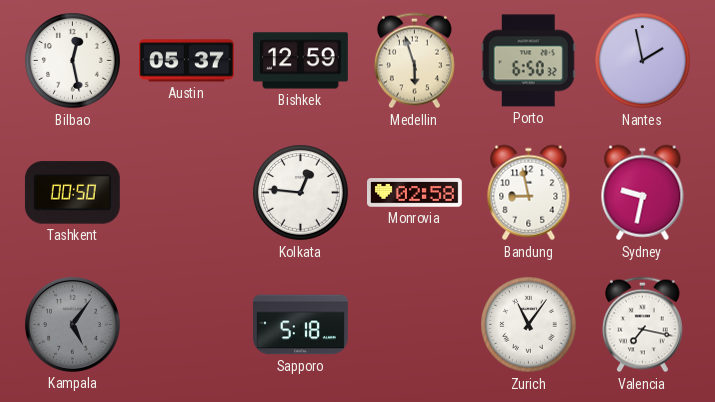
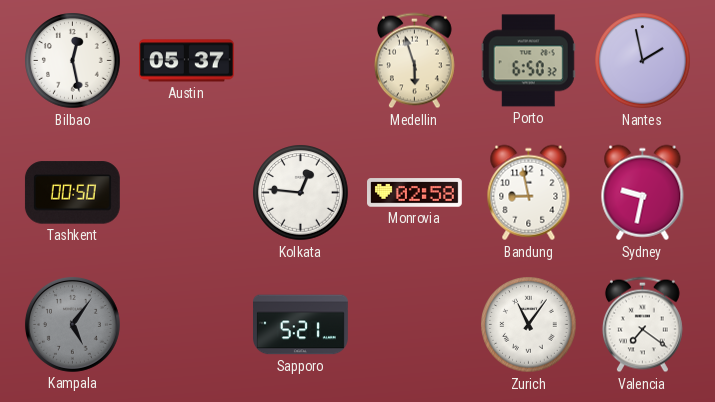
Bishkek: 12:59 -> none (300, 61)
Sapporo: 5:18 -> 5:21 (301, 325)
Valencia: 7:17 -> 7:21 (642, 325)
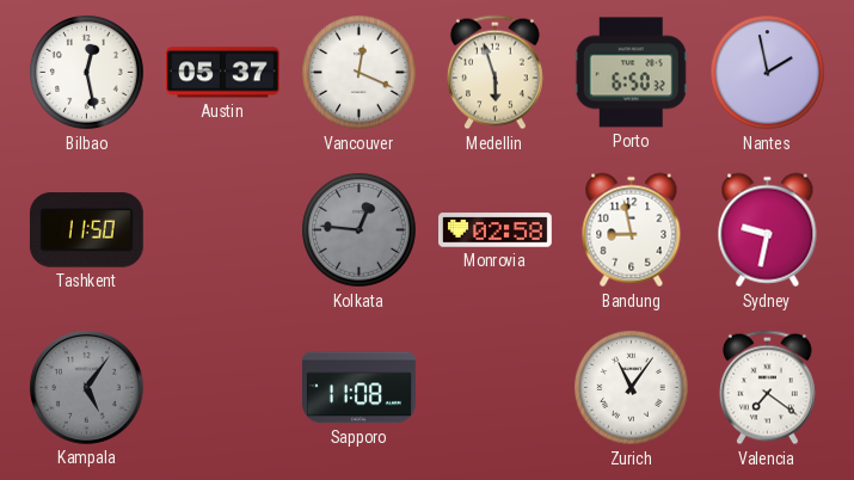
Vancouver: none -> 12:19 (360, 73)
Tashkent: 00:50 -> 11:50 (86, 230)
Kolkata dial: white -> grey (360, 230)
Sapporo: 5:21 -> 11:08 (360, 388)
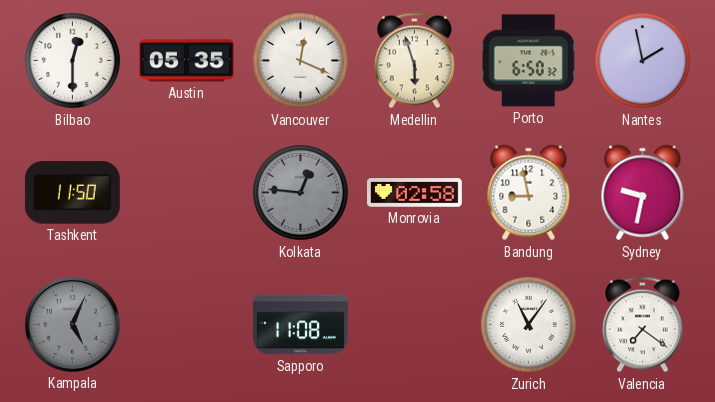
Bilbao: 12:28 -> 12:30 (73, 61)
Austin: 05:37 -> 05:35 (187, 61)
Kampala: 5:06 -> 5:04 (72, 324)
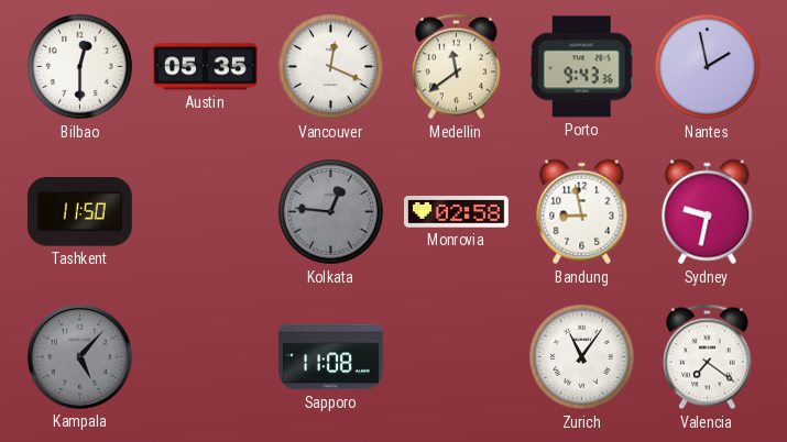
Medellin: 5:57 -> 11:39 (456, 67)
Porto: 6:50 -> 9:43 (581, 67)
Kampala: 5:04 -> 5:07 (79, 356)
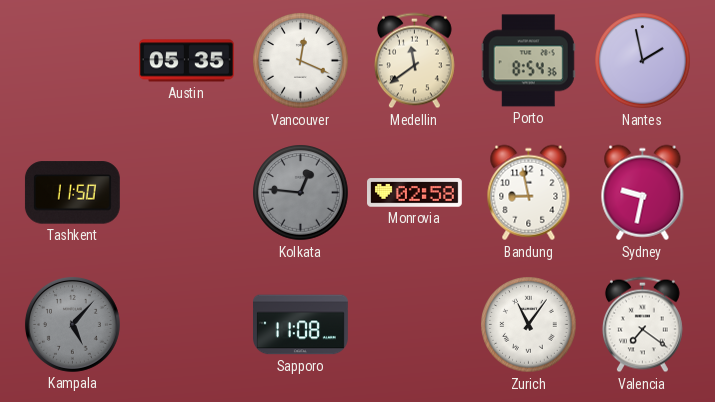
Bilbao: 12:30 -> none (80, 67)
Porto: 9:43 -> 8:54 (528, 61)
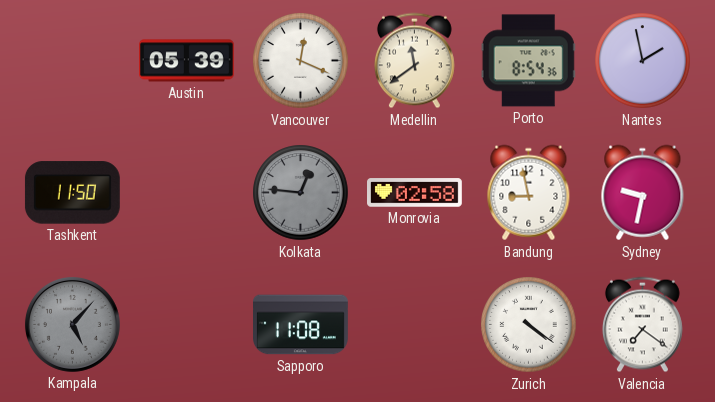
Austin: 05:35 -> 05:39 (187, 61)
Zurich: 11:06 -> 4:21 (529, 325)
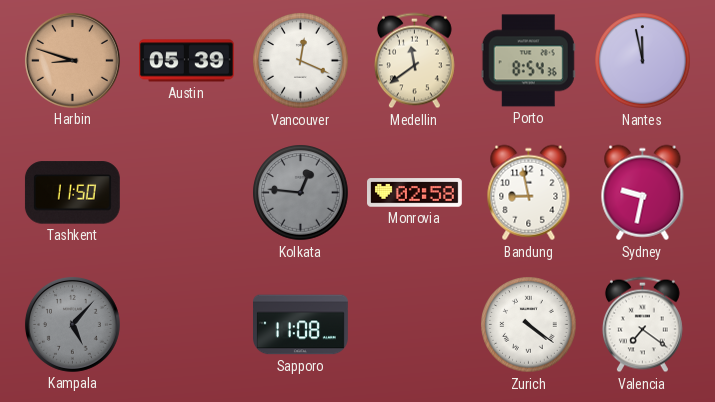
Harbin: none -> 8:48 (72, 60)
Nantes: 1:58 -> 11:58 (643, 61)
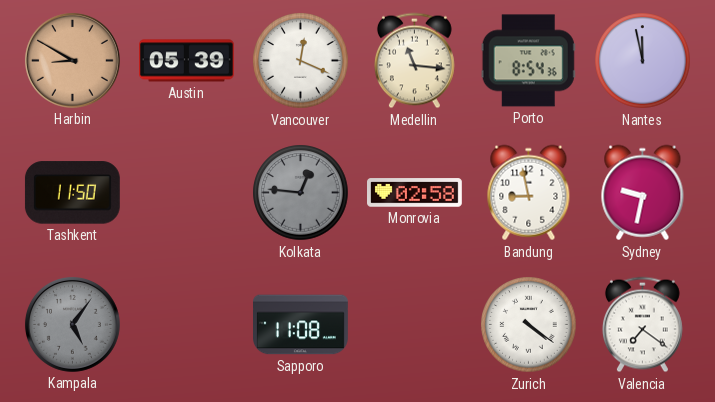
Harbin: 8:48 -> 8:50 (72, 60)
Medellin: 11:39 -> 11:16 (414, 61)
Kampala: 5:07 -> 5:06 (72, 324)
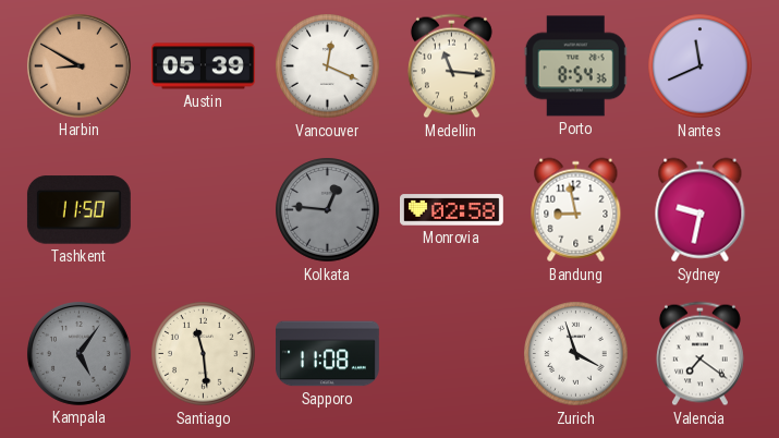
Nantes: 11:58 -> 11:41 (701, 66)
Santiago: none -> 11:29 (204, 354)
Zurich: 4:21 -> 3:57 (576, 354)
